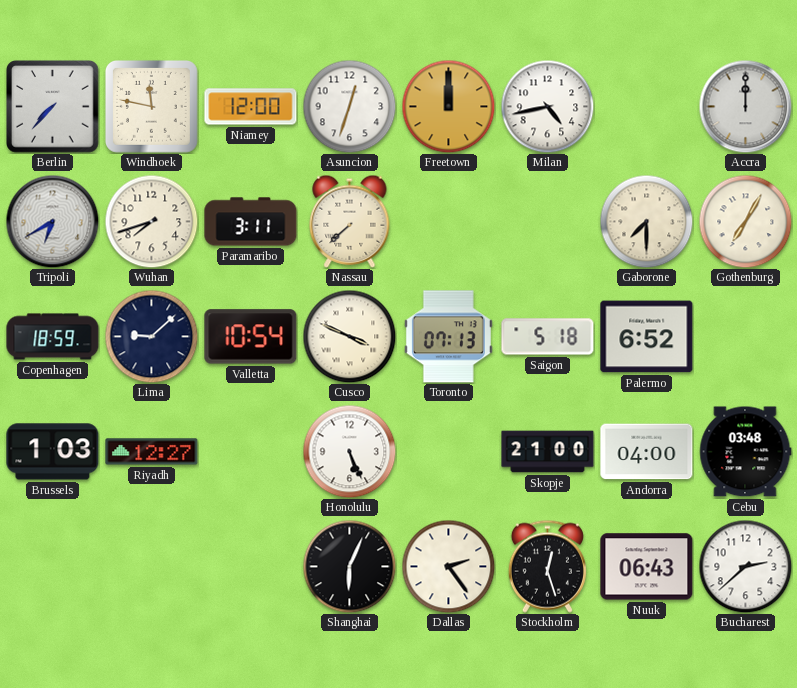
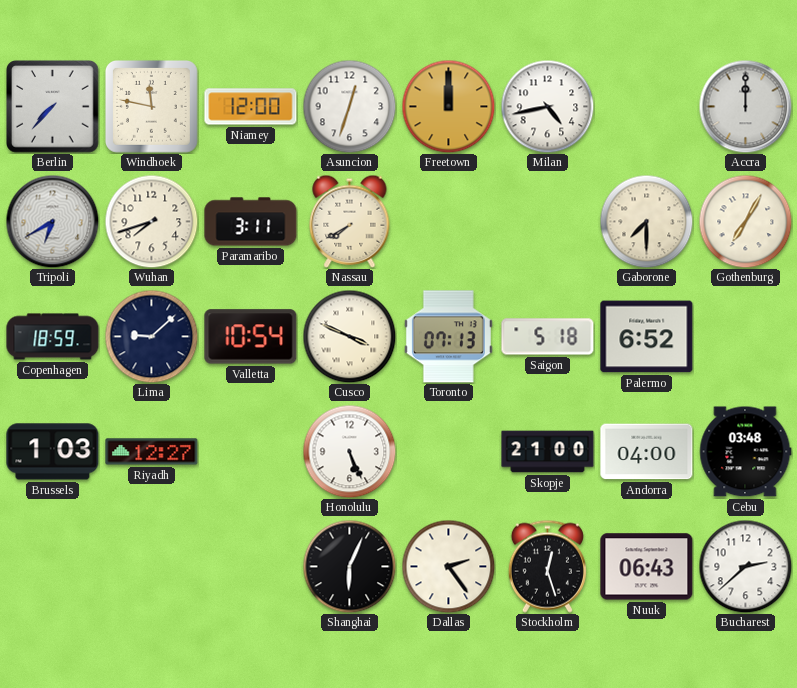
Nassau: 7:38 -> 7:40 (350, 221)
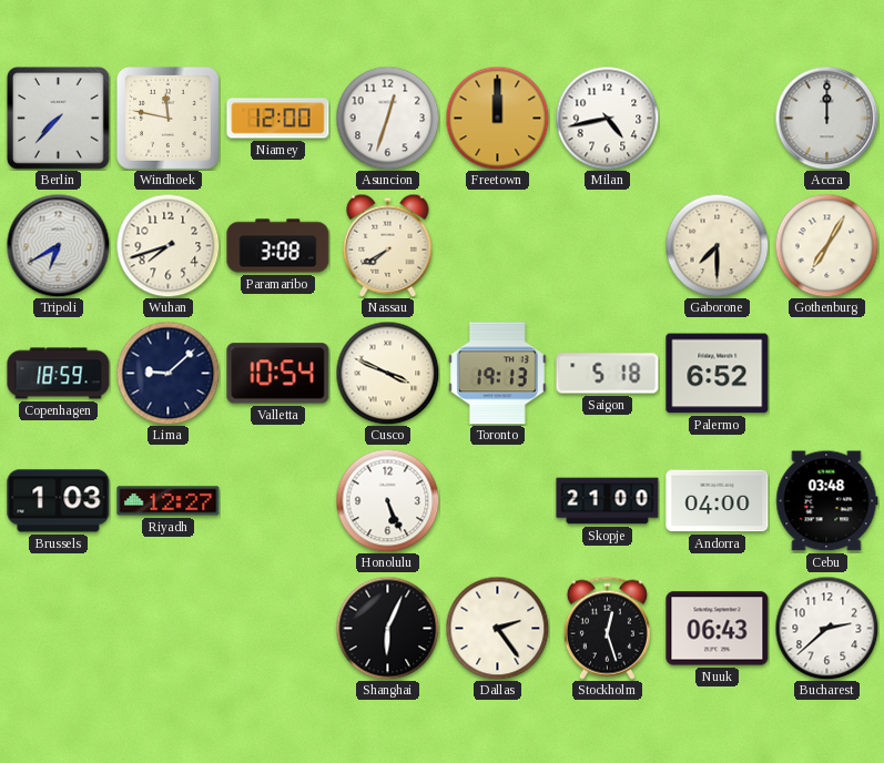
Paramaribo: 3:11 -> 3:08 (278, 246)
Toronto: 07:13 -> 19:13 (497, 374)
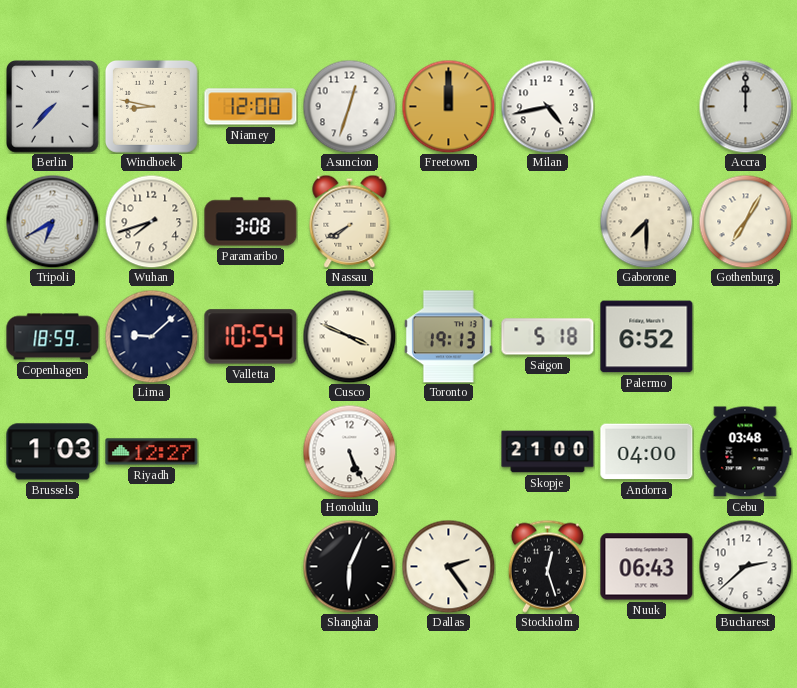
Windhoek: 11:47 -> 8:47 (151, 106)
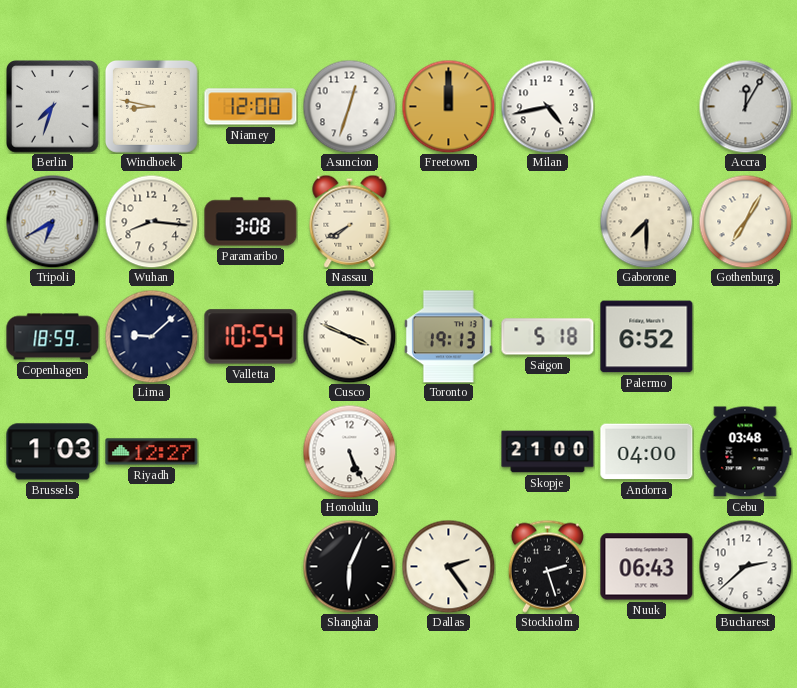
Berlin: 7:37 -> 7:33 (53, 107)
Accra: 12:00 -> 12:05 (745, 106)
Wuhan: 7:42 -> 8:16 (151, 221)
Stockholm: 12:27 -> 2:27 (547, 566)
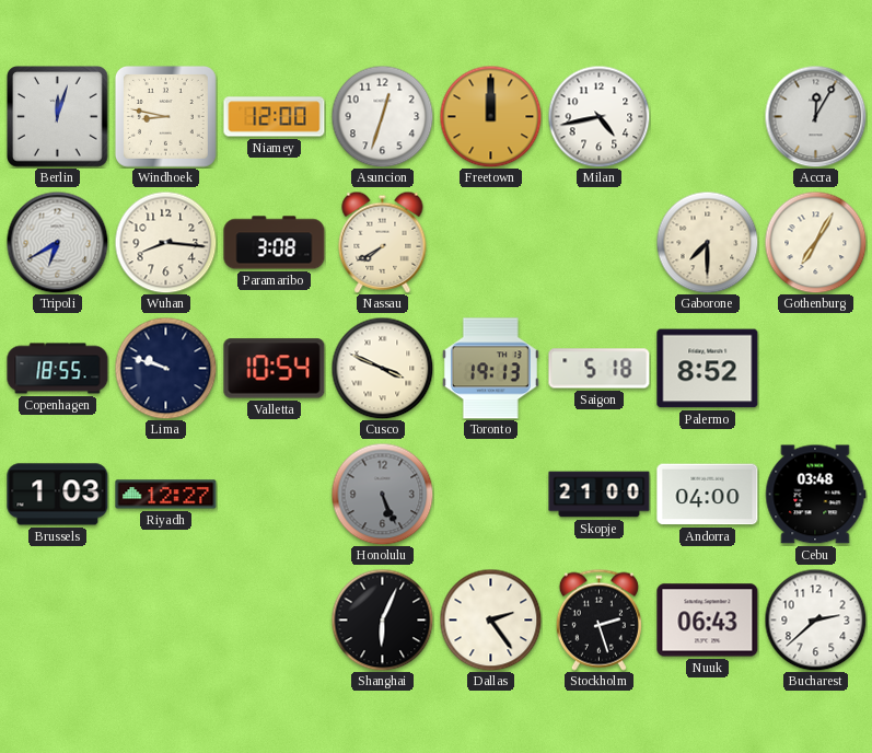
Berlin: 7:33 -> 12:03 (58, 117)
Copenhagen: 18:59 -> 18:55 (58, 369)
Lima: 9:08 -> 9:48 (165, 368)
Palermo: 6:52 -> 8:52 (708, 369)
Honolulu dial: white -> grey (382, 494)
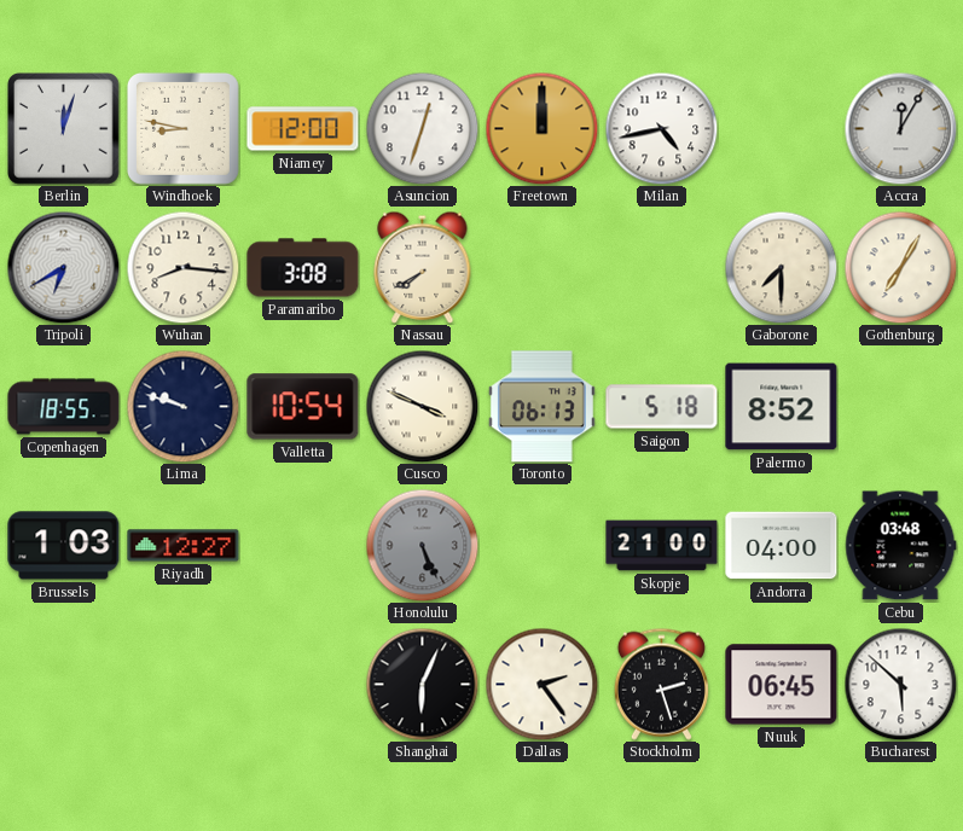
Toronto: 19:13 -> 06:13 (541, 407)
Nuuk: 06:43 -> 06:45 (782, 685)
Bucharest: 2:38 -> 5:52 (900, 684)
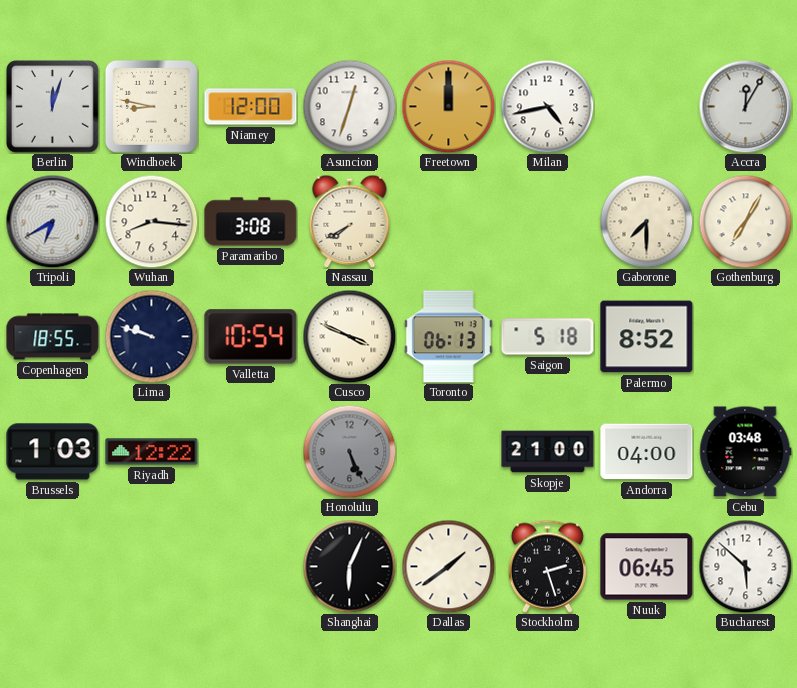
Riyadh: 12:27 -> 12:22 (152, 452)
Dallas: 2:24 -> 1:39 (448, 566)
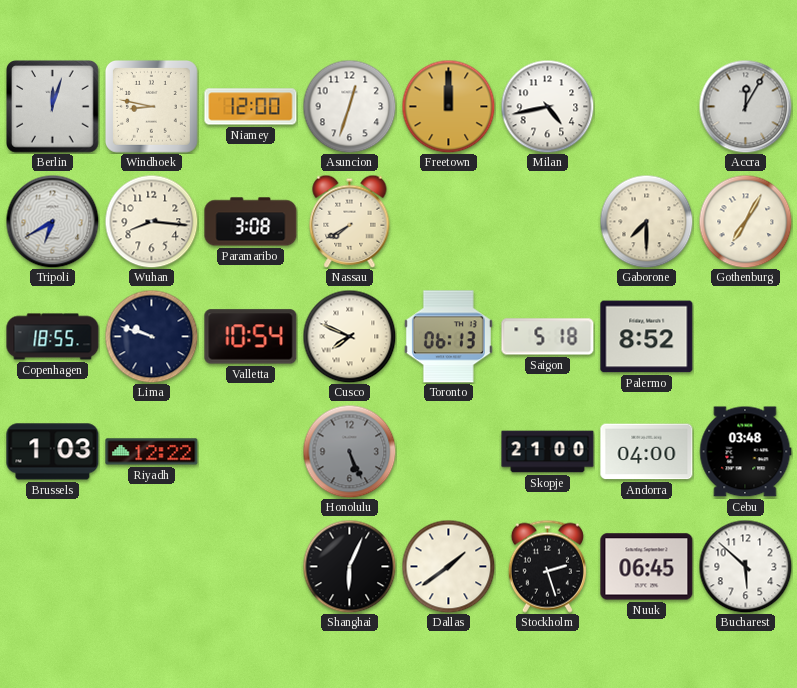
Cusco: 3:49 -> 7:49 (349, 336)
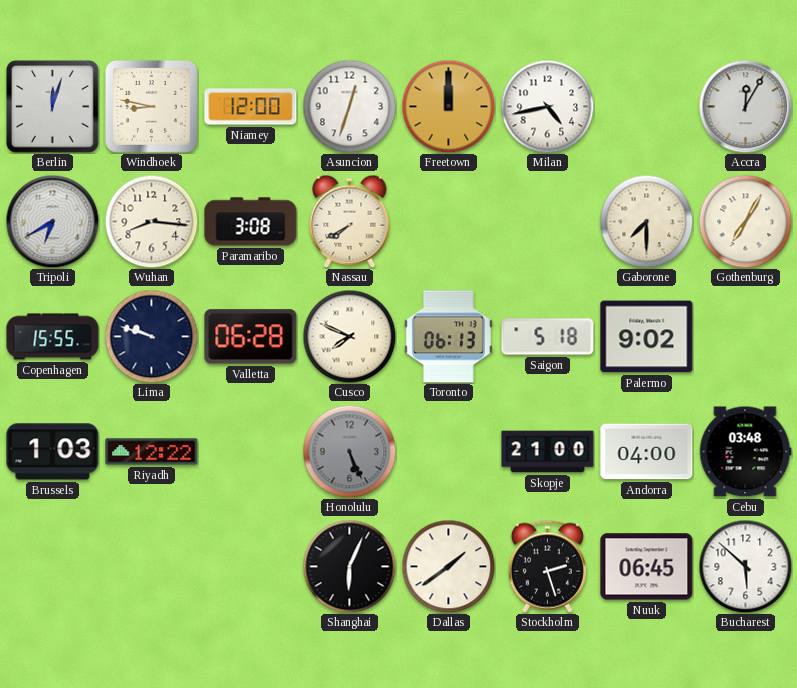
Copenhagen: 18:55 -> 15:55 (53, 337)
Valletta: 10:54 -> 06:28 (251, 337)
Palermo: 8:52 -> 9:02 (647, 337)
